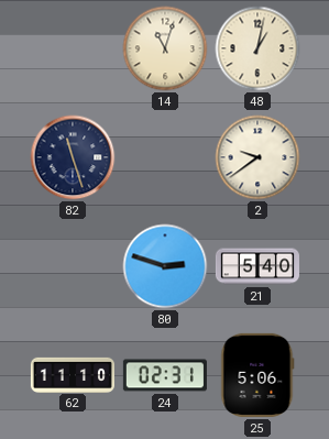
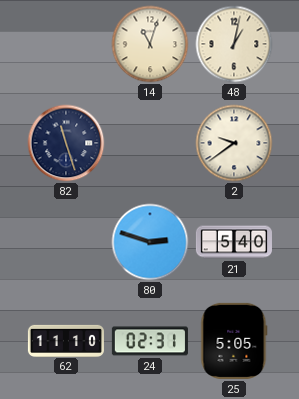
25: 5:06 -> 5:05 (234, 341)
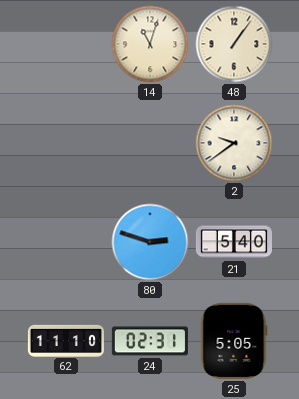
48: 1:02 -> 1:06 (234, 44)
82: 11:27 -> none (66, 143)
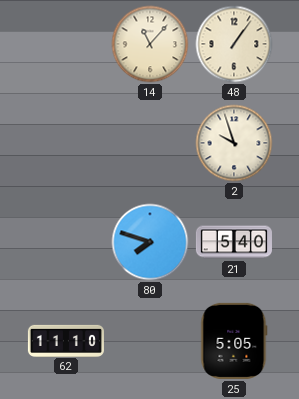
14: 11:03 -> 11:07 (150, 44)
2: 9:39 -> 9:57 (234, 143)
80: 2:48 -> 7:48 (150, 242)
24: 02:31 -> none (150, 341)
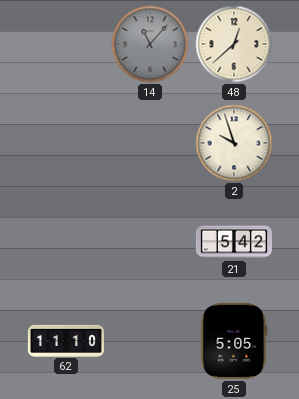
14 dial: cream -> grey (150, 44)
48: 1:06 -> 12:38 (234, 44)
80: 7:48 -> none (150, 242)
21: 5:40 -> 5:42 (234, 242)
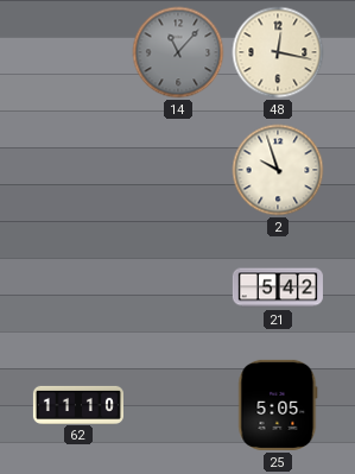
48: 12:38 -> 12:17 (278, 52)
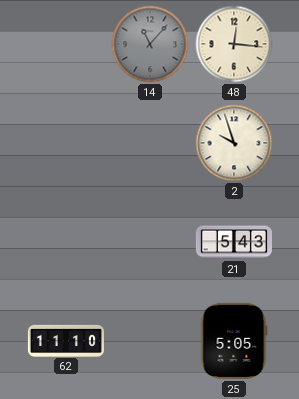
48: 12:17 -> 12:16 (234, 44)
21: 5:42 -> 5:43 (234, 242)
